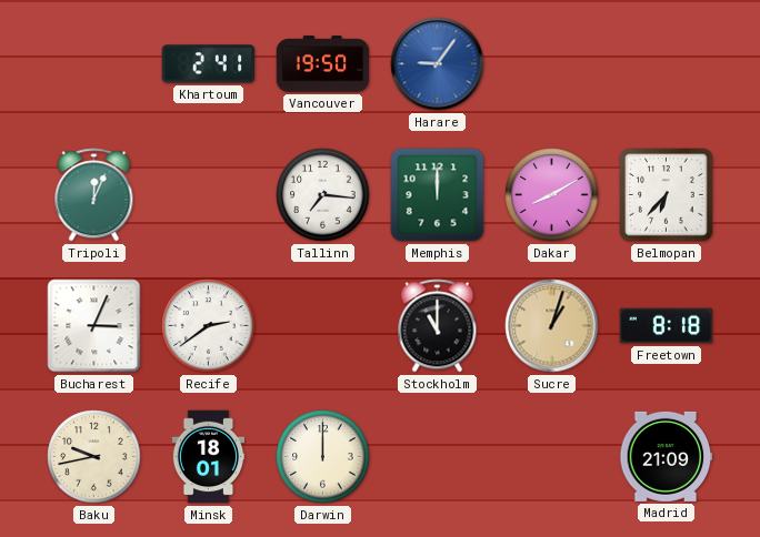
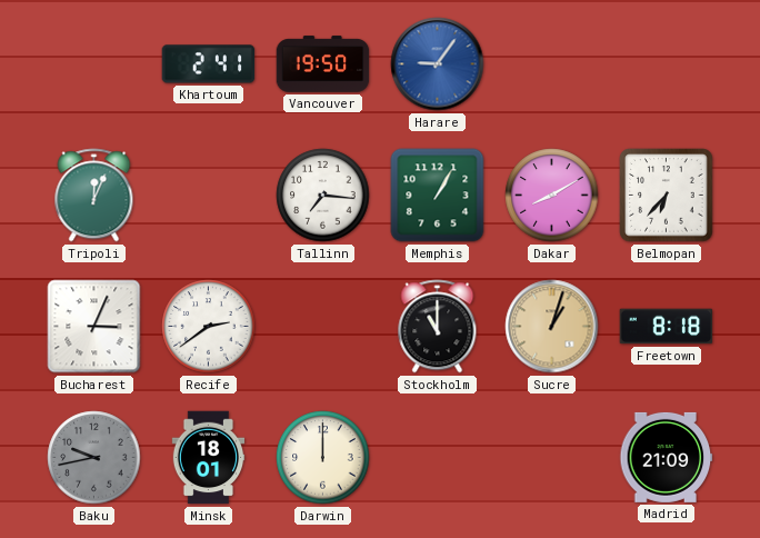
Memphis: 12:00 -> 1:05 (438, 196)
Baku dial: cream -> grey (94, 458)
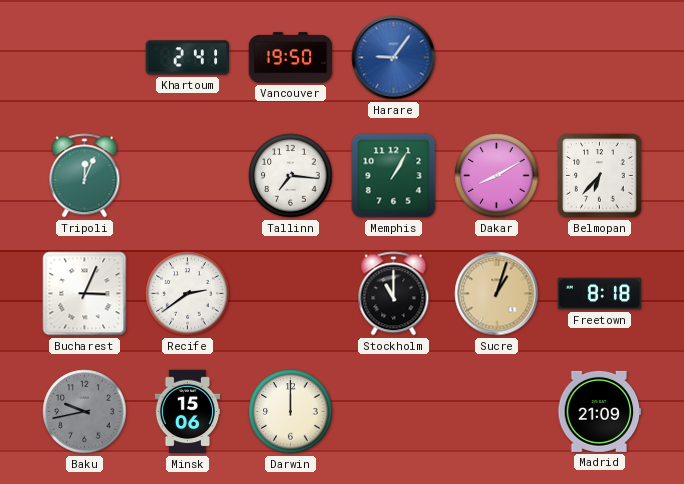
Minsk: 18:01 -> 15:06 (188, 412)
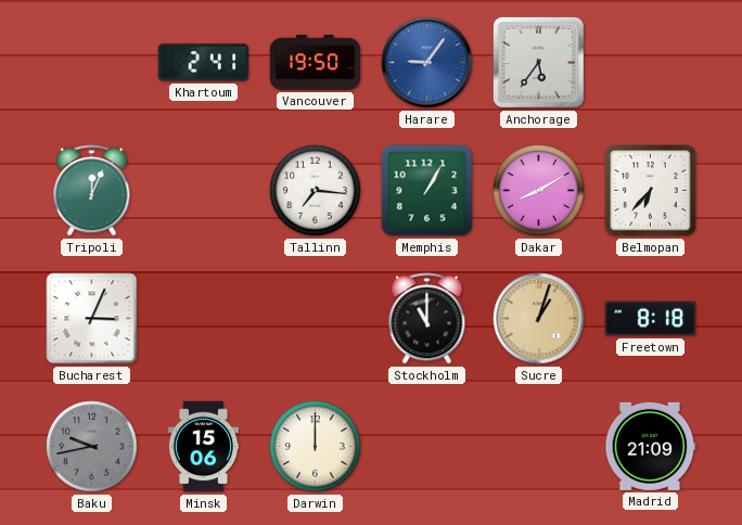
Anchorage: none -> 5:36 (538, 62)
Recife: 2:39 -> none (188, 294)
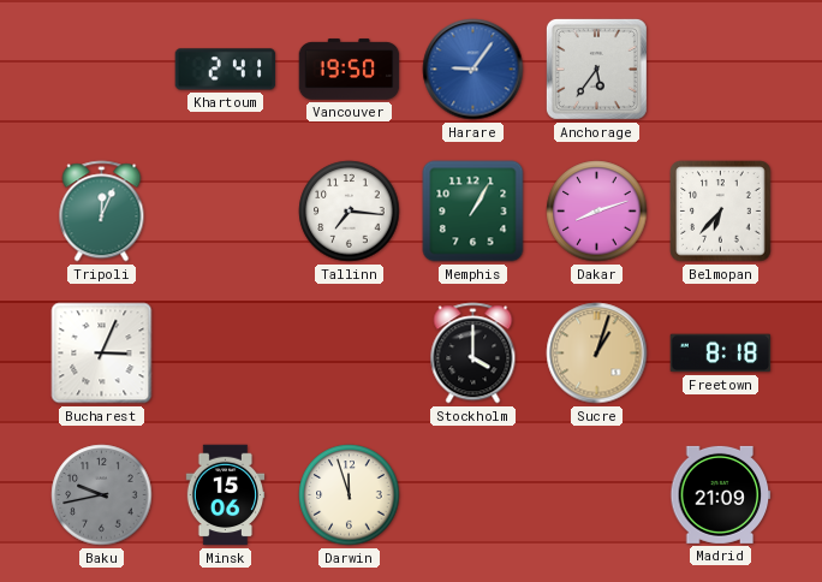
Dakar: 8:10 -> 8:12 (597, 212)
Stockholm: 11:00 -> 4:00 (473, 354)
Darwin: 12:00 -> 11:57 (350, 495)
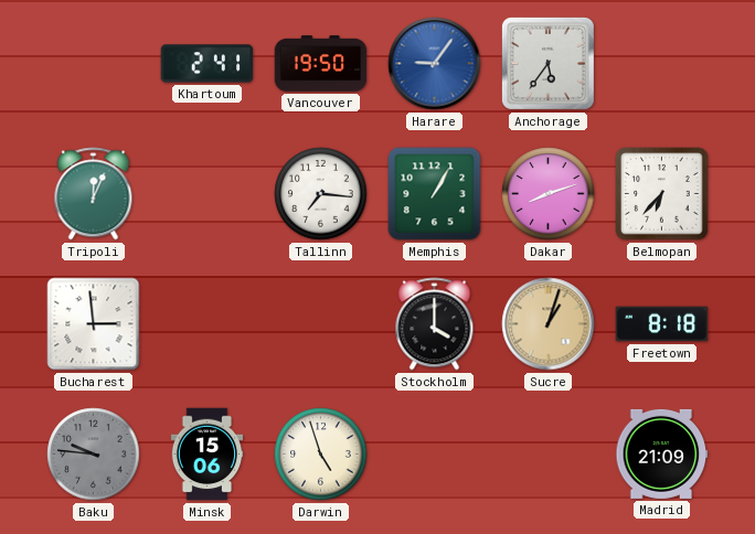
Bucharest: 3:04 -> 2:59 (94, 324)
Baku: 9:43 -> 9:46 (94, 455)
Darwin: 11:57 -> 4:57 (321, 455)
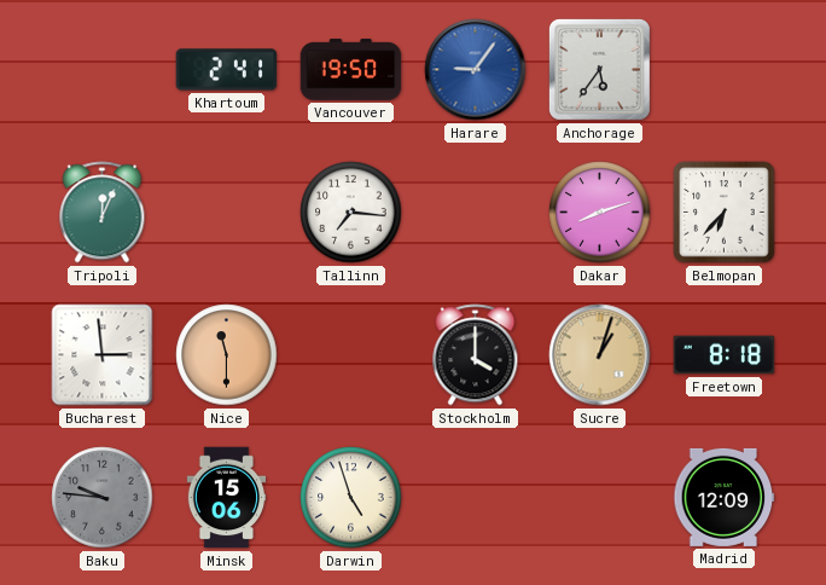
Memphis: 1:05 -> none (435, 194)
Nice: none -> 11:30 (227, 355)
Madrid: 21:09 -> 12:09 (725, 497)
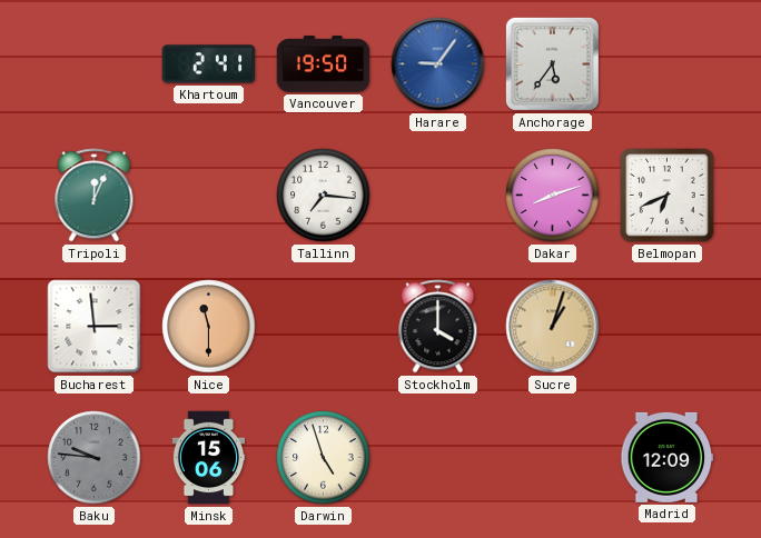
Belmopan: 6:37 -> 6:41 (668, 196)
Freetown: 8:18 -> none (725, 355)
